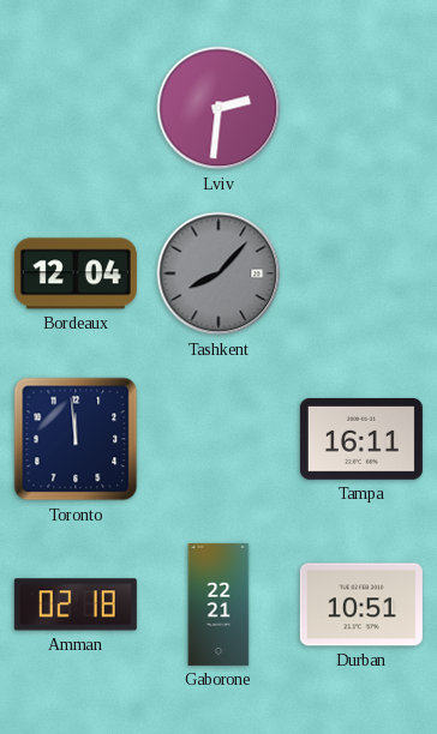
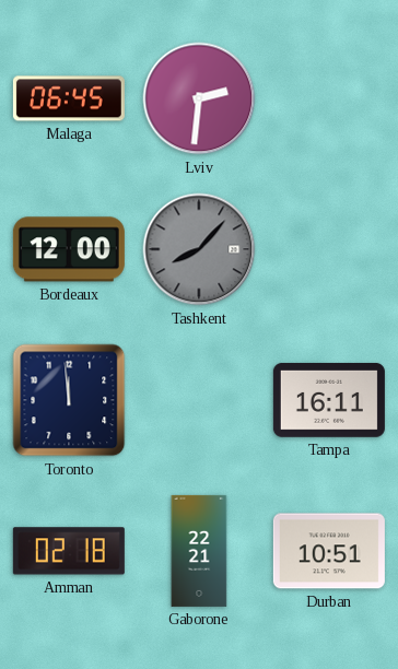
Malaga: none -> 06:45 (69, 98)
Bordeaux: 12:04 -> 12:00 (69, 249)
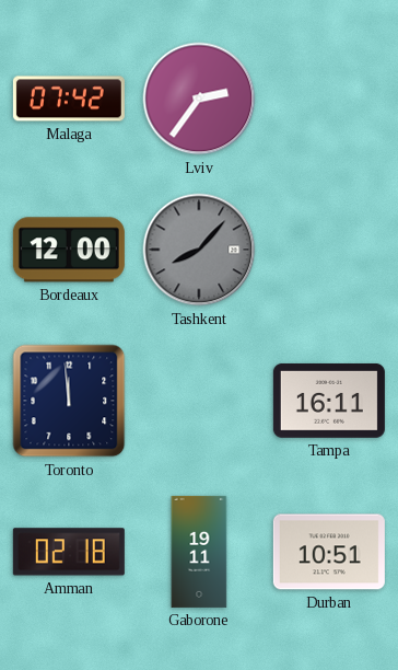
Malaga: 06:45 -> 07:42 (69, 99)
Lviv: 2:31 -> 2:36 (199, 99)
Gaborone: 22:21 -> 19:11 (199, 552)
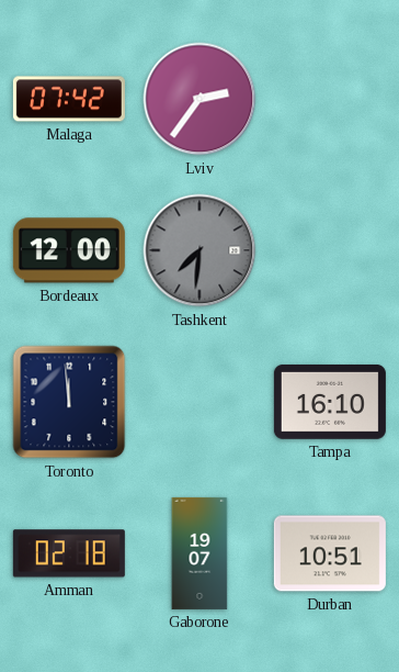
Tashkent: 8:07 -> 7:31 (200, 250)
Tampa: 16:11 -> 16:10 (330, 402)
Gaborone: 19:11 -> 19:07 (200, 553)
